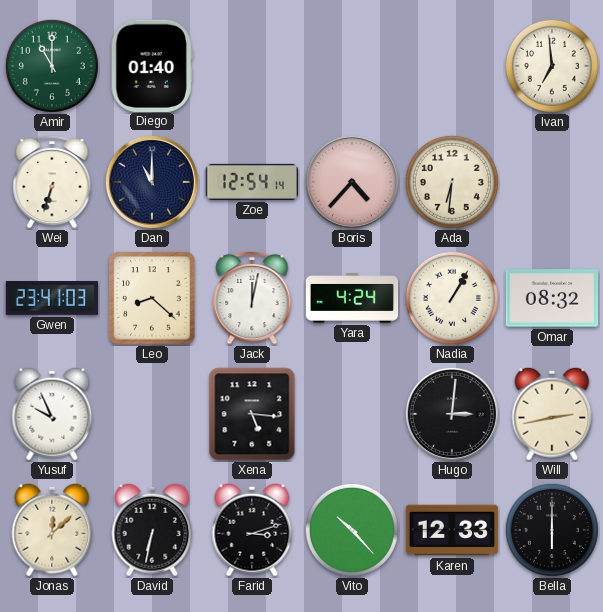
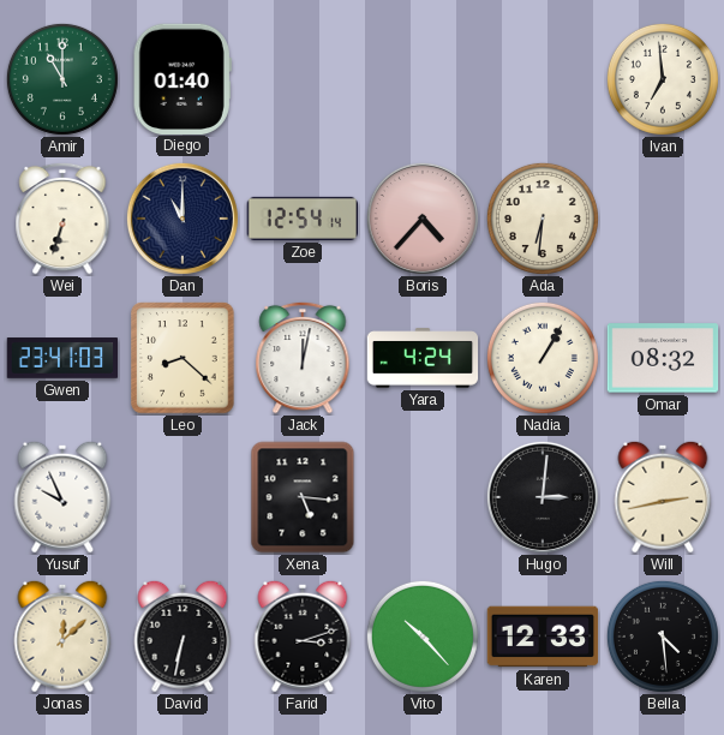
Bella: 6:00 -> 4:29 (663, 637)
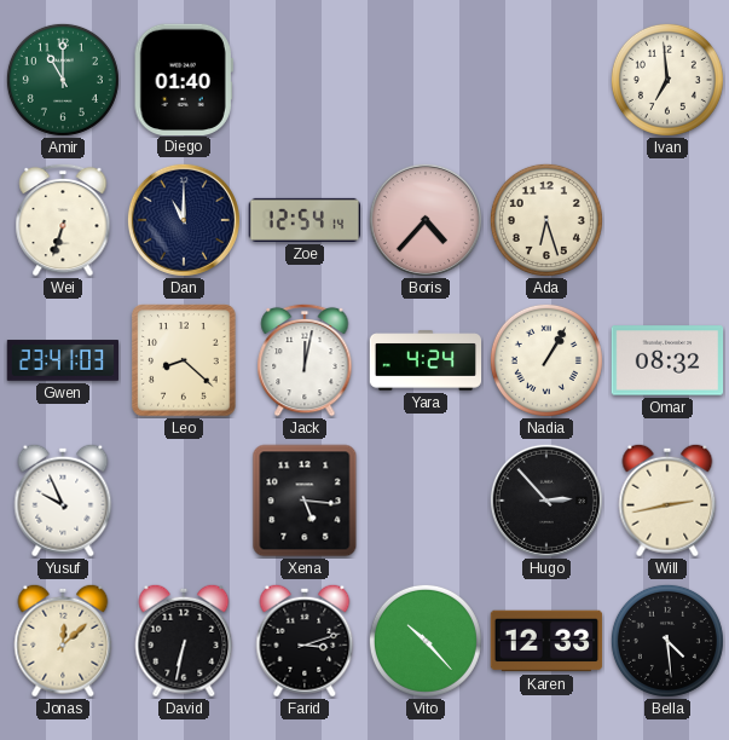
Ada: 6:31 -> 6:27 (546, 220)
Hugo: 3:01 -> 2:53 (546, 501)
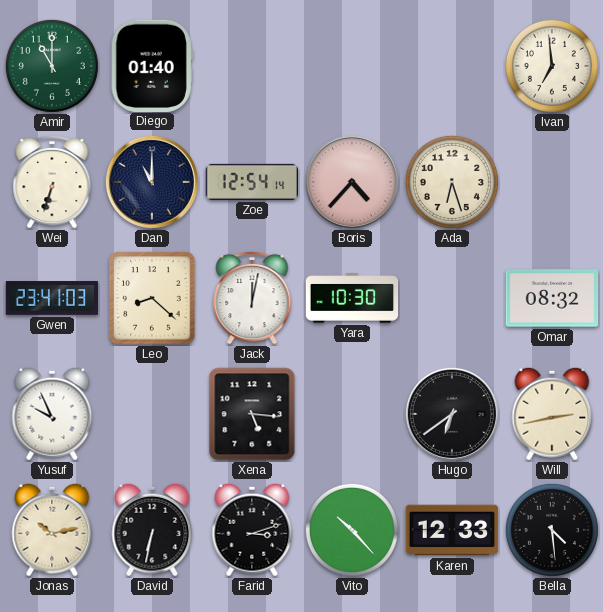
Yara: 4:24 -> 10:30 (352, 298)
Nadia: 1:05 -> none (546, 360)
Hugo: 2:53 -> 6:39 (452, 414)
Jonas: 12:08 -> 10:13 (52, 530)
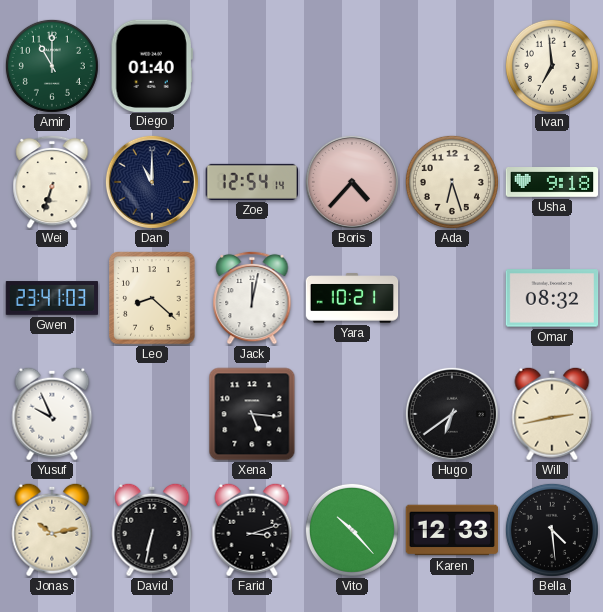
Usha: none -> 9:18 (552, 183)
Yara: 10:30 -> 10:21 (352, 298)
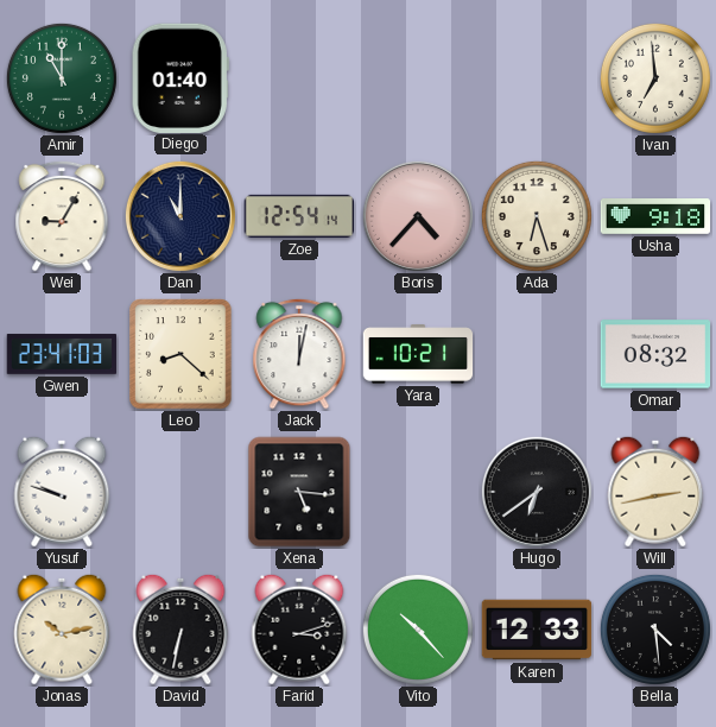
Wei: 6:33 -> 9:05 (62, 216)
Yusuf: 9:56 -> 9:48 (62, 492)
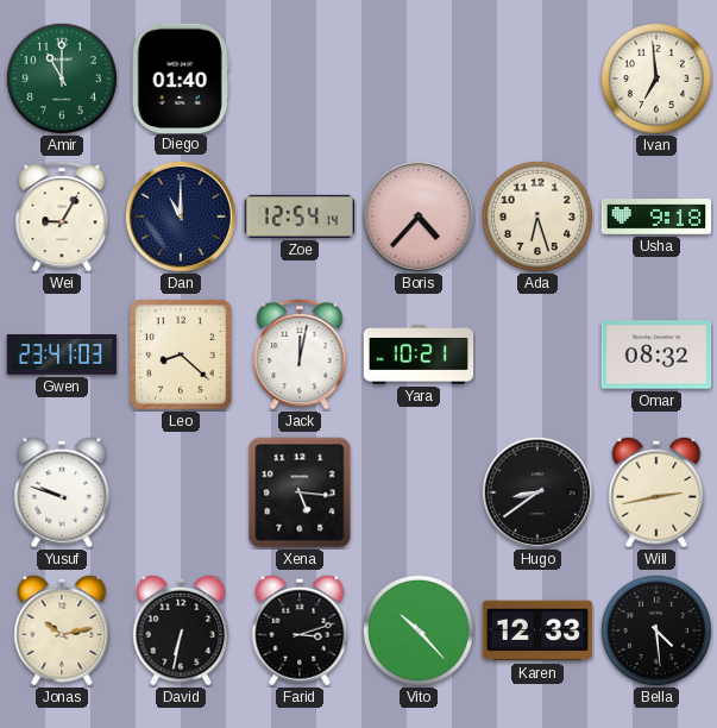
Hugo: 6:39 -> 8:39 (537, 492)
